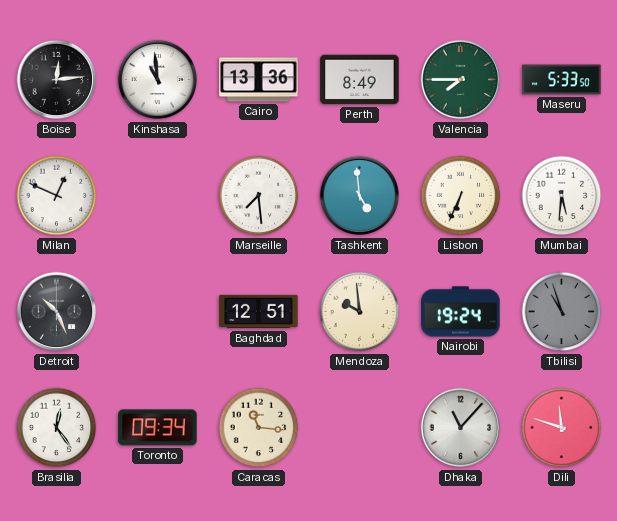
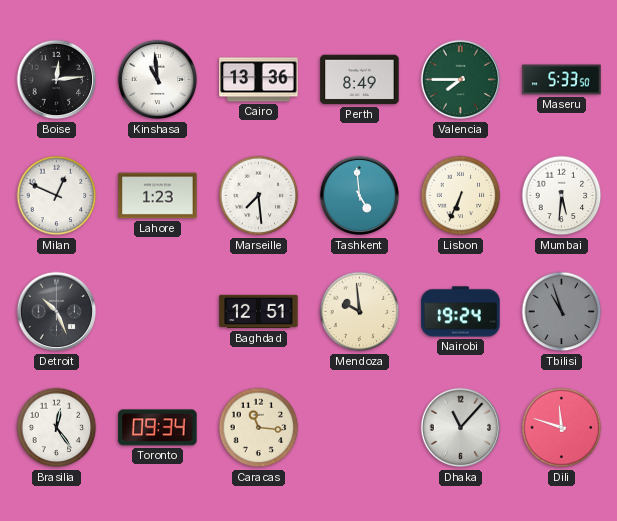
Lahore: none -> 1:23 (158, 196)
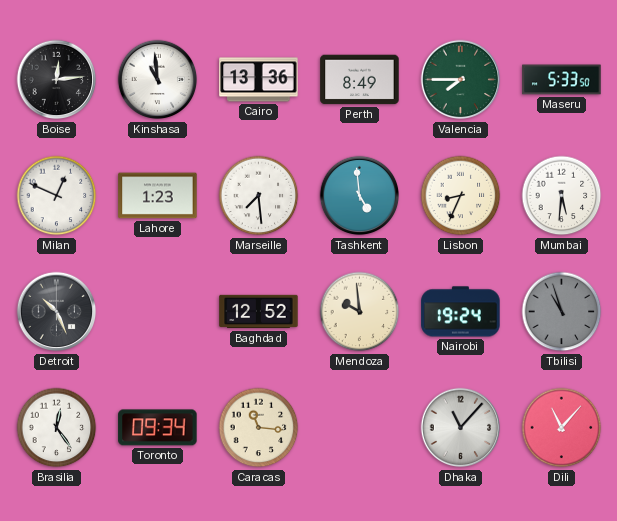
Lisbon: 6:34 -> 8:34 (461, 196)
Baghdad: 12:51 -> 12:52 (259, 312)
Dili: 11:48 -> 11:07 (562, 428)
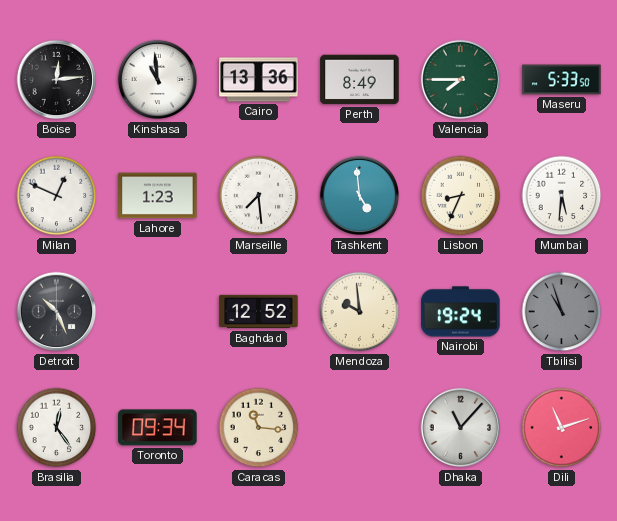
Dili: 11:07 -> 11:12 (562, 428)
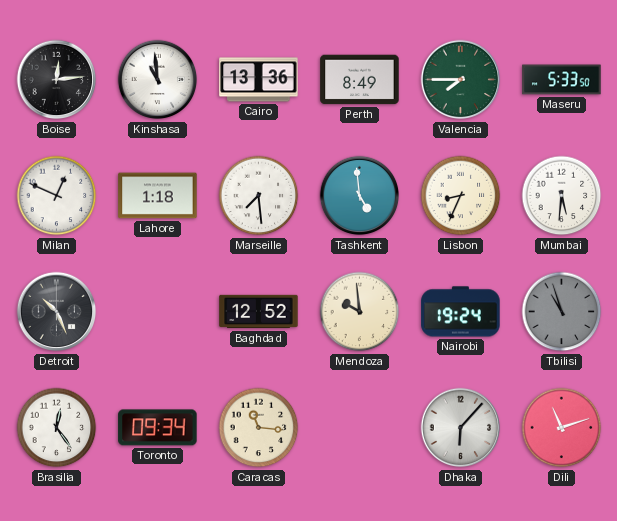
Lahore: 1:23 -> 1:18 (158, 196)
Dhaka: 11:07 -> 6:07 (461, 428)
